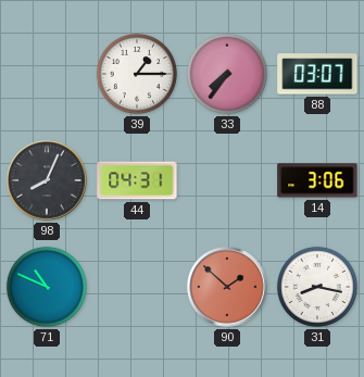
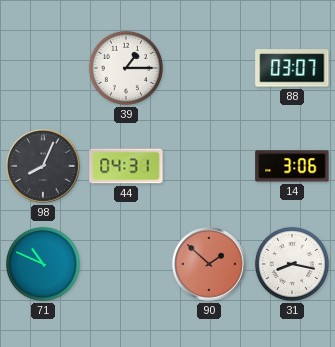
33: 7:36 -> none (227, 74)
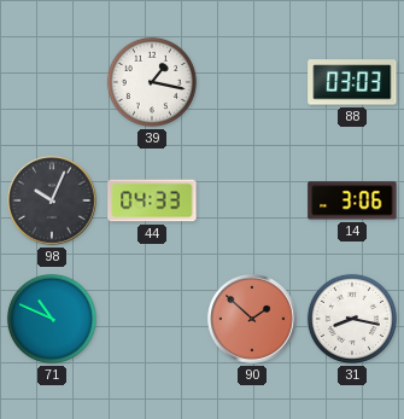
39: 1:15 -> 1:17 (152, 82)
88: 03:07 -> 03:03 (352, 82)
98: 8:04 -> 10:04 (52, 200)
44: 04:31 -> 04:33 (152, 200)
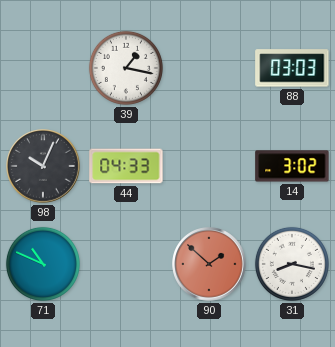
14: 3:06 -> 3:02 (292, 166)
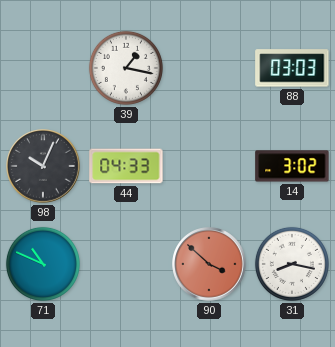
90: 1:52 -> 3:52 (209, 264)
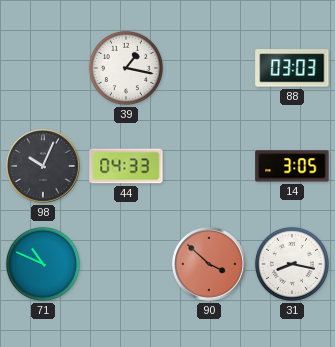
14: 3:02 -> 3:05 (292, 166)
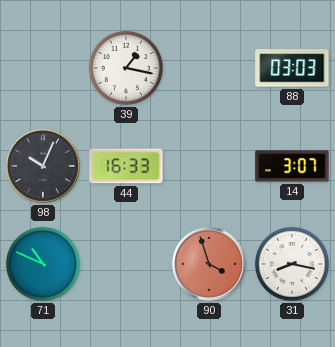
44: 04:33 -> 16:33 (126, 166)
14: 3:05 -> 3:07 (292, 166)
90: 3:52 -> 3:57 (209, 264)
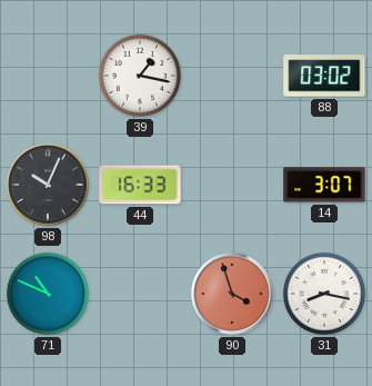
88: 03:03 -> 03:02 (324, 76)
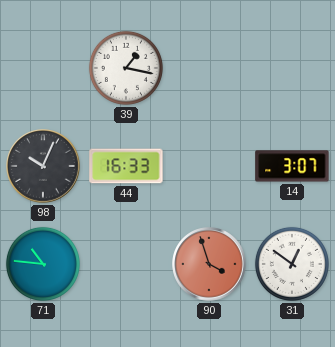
88: 03:02 -> none (324, 76)
71: 10:49 -> 10:46 (43, 264)
31: 8:17 -> 12:51 (292, 264)
